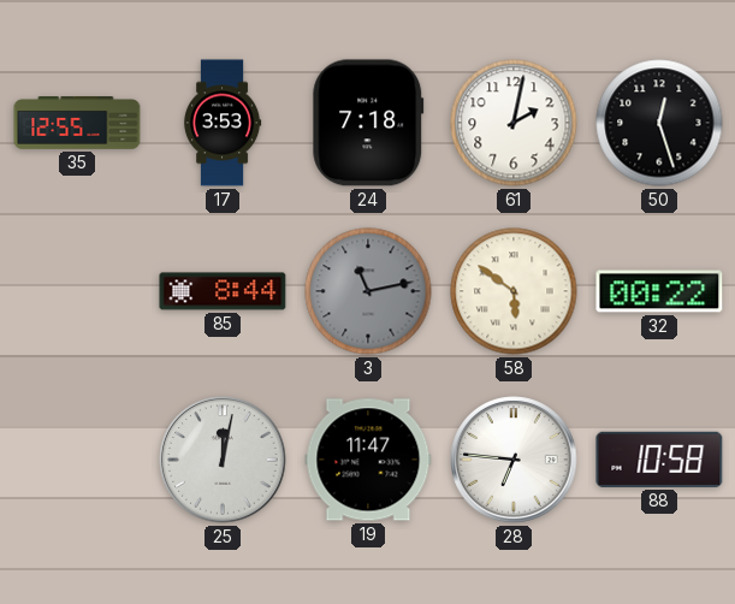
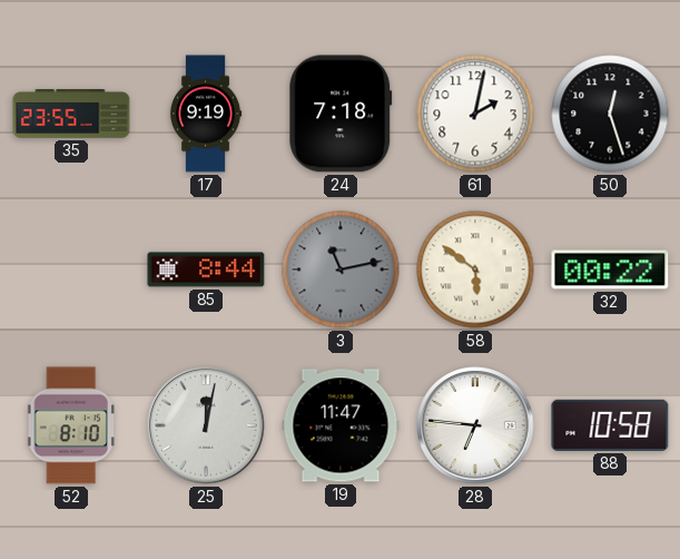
35: 12:55 -> 23:55 (71, 115)
17: 3:53 -> 9:19 (206, 114)
52: none -> 8:10 (71, 425)
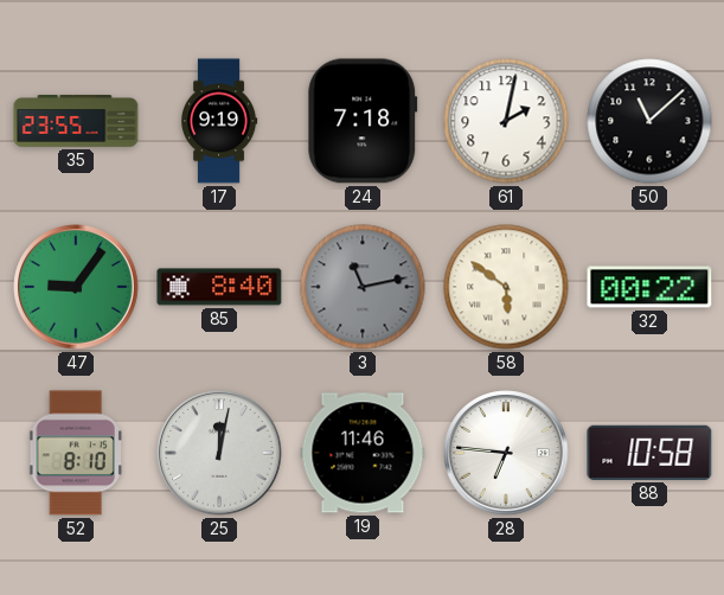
50: 12:27 -> 11:08 (649, 121)
47: none -> 9:06 (76, 287)
85: 8:44 -> 8:40 (219, 287)
19: 11:47 -> 11:46 (363, 453)
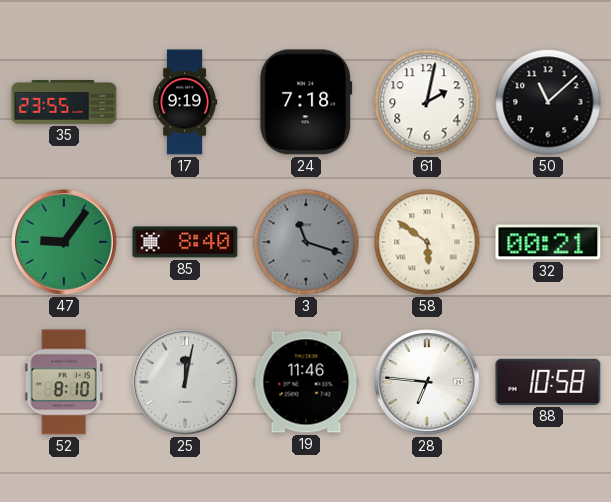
3: 11:13 -> 11:18 (306, 242)
32: 00:22 -> 00:21 (548, 242)
